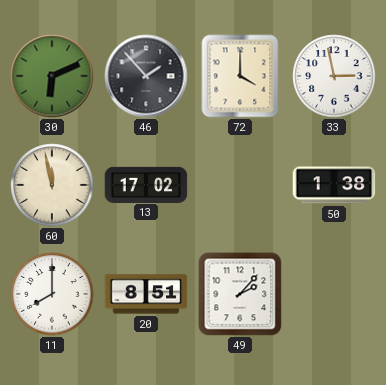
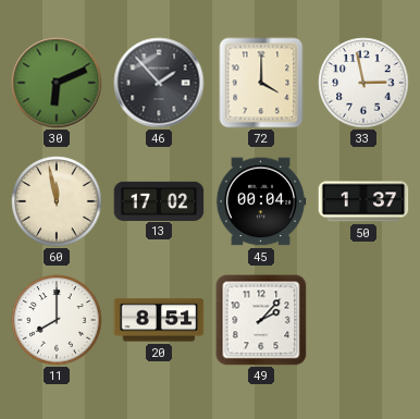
45: none -> 00:04 (261, 201)
50: 1:38 -> 1:37 (363, 201)
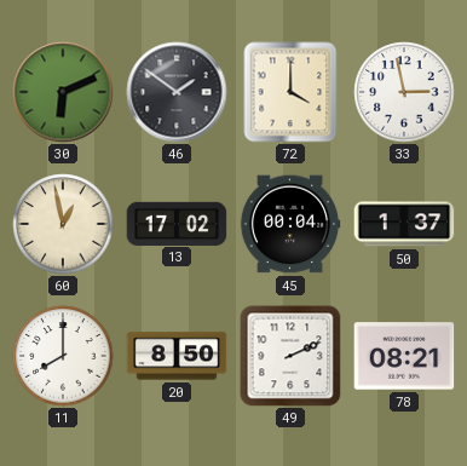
46: 1:53 -> 1:51 (177, 92)
60: 11:58 -> 12:58 (63, 224)
20: 8:51 -> 8:50 (177, 356)
49: 2:07 -> 2:11 (290, 356)
78: none -> 08:21 (404, 356)
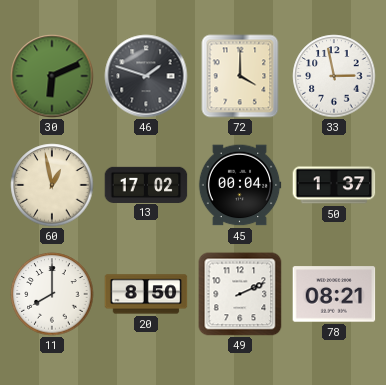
46: 1:51 -> 1:48 (146, 76)
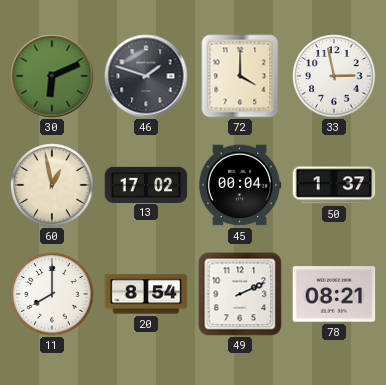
20: 8:50 -> 8:54 (146, 294)
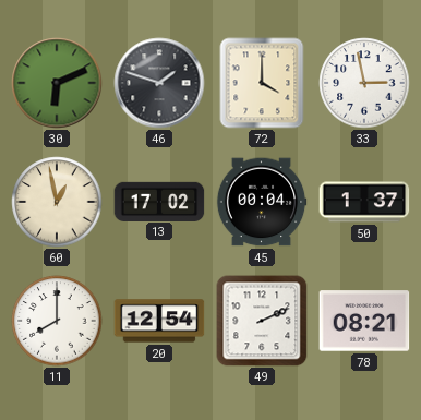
20: 8:54 -> 12:54 (159, 321)
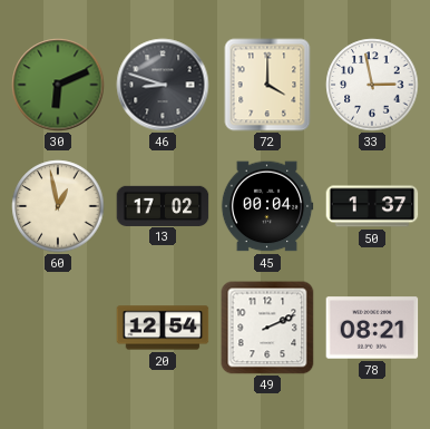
46: 1:48 -> 8:48 (163, 85)
11: 8:00 -> none (57, 321)
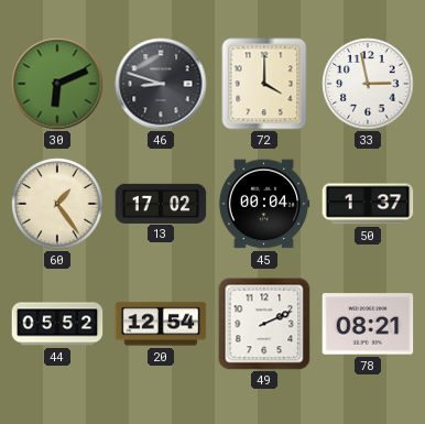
60: 12:58 -> 1:24 (57, 204)
44: none -> 05:52 (57, 324)
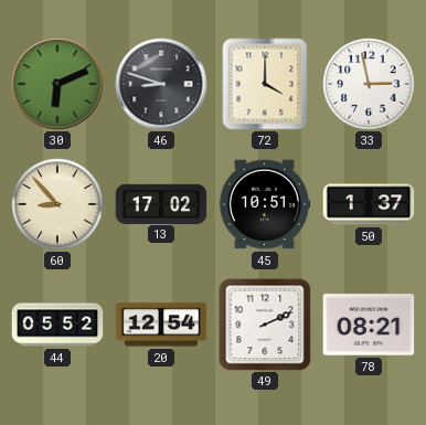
60: 1:24 -> 8:53 (57, 204)
45: 00:04 -> 10:51 (265, 204)
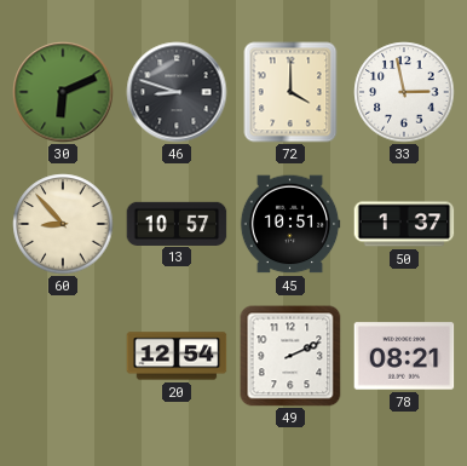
13: 17:02 -> 10:57 (177, 223)
44: 05:52 -> none (57, 325)
